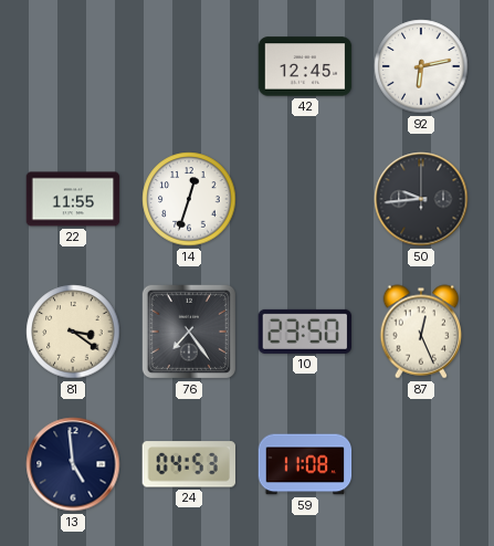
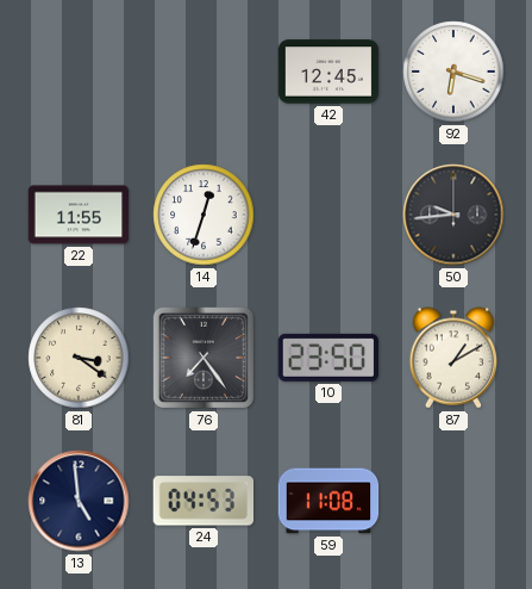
92: 6:13 -> 6:18 (453, 72)
87: 12:26 -> 1:10 (453, 358)
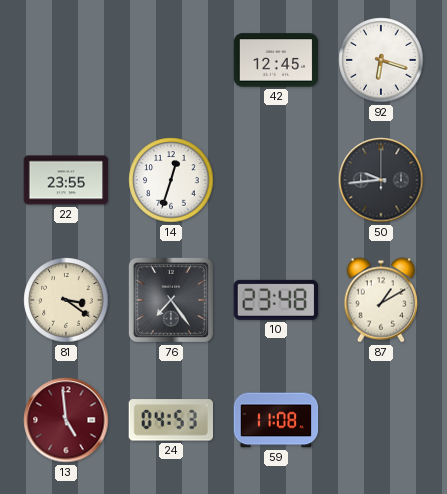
22: 11:55 -> 23:55 (66, 180)
10: 23:50 -> 23:48 (276, 300)
13 dial: navy -> burgundy (66, 420)
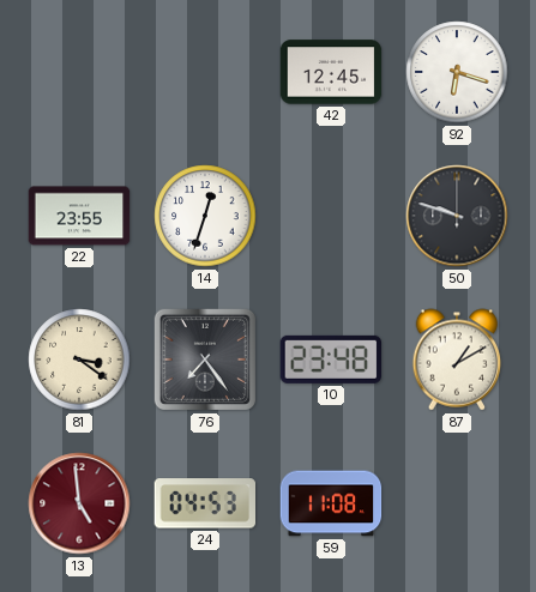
50: 9:44 -> 9:48 (457, 216)
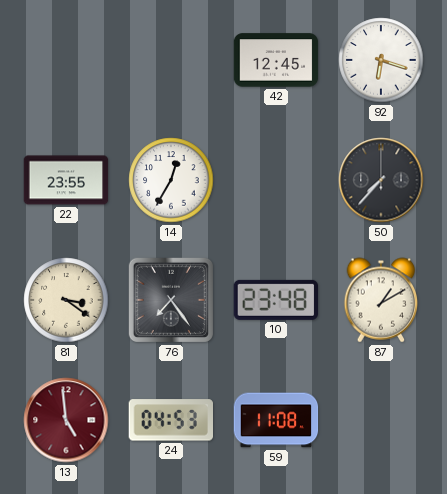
14: 12:33 -> 12:35 (171, 180)
50: 9:48 -> 7:37 (381, 180)
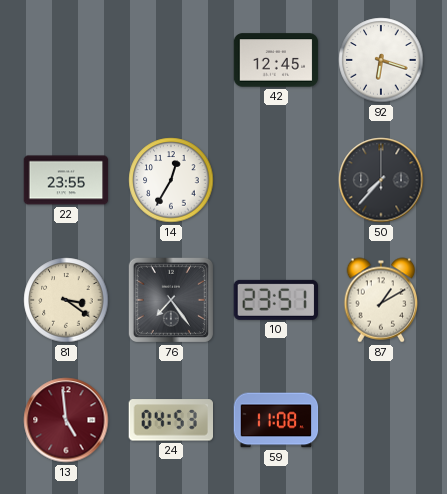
10: 23:48 -> 23:51 (276, 300)
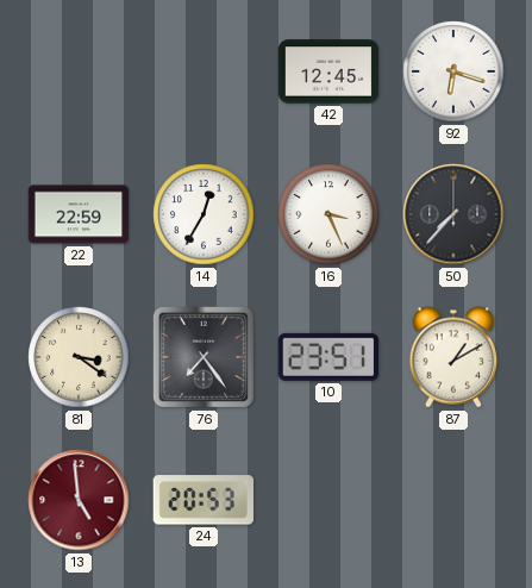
22: 23:55 -> 22:59 (79, 214)
16: none -> 3:26 (328, 214)
24: 04:53 -> 20:53 (202, 500)
59: 11:08 -> none (276, 420)
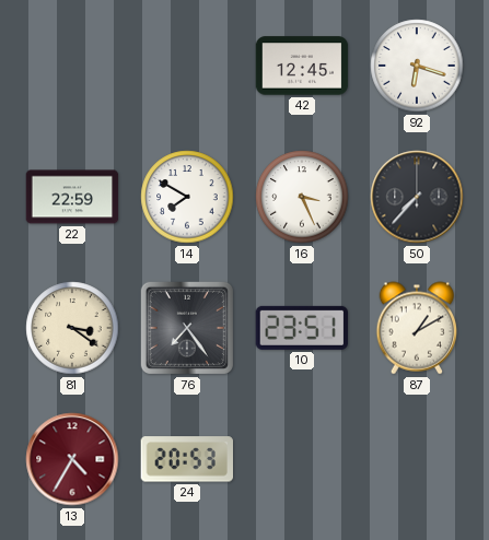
14: 12:35 -> 7:50 (187, 197)
13: 4:59 -> 4:35 (72, 459)
